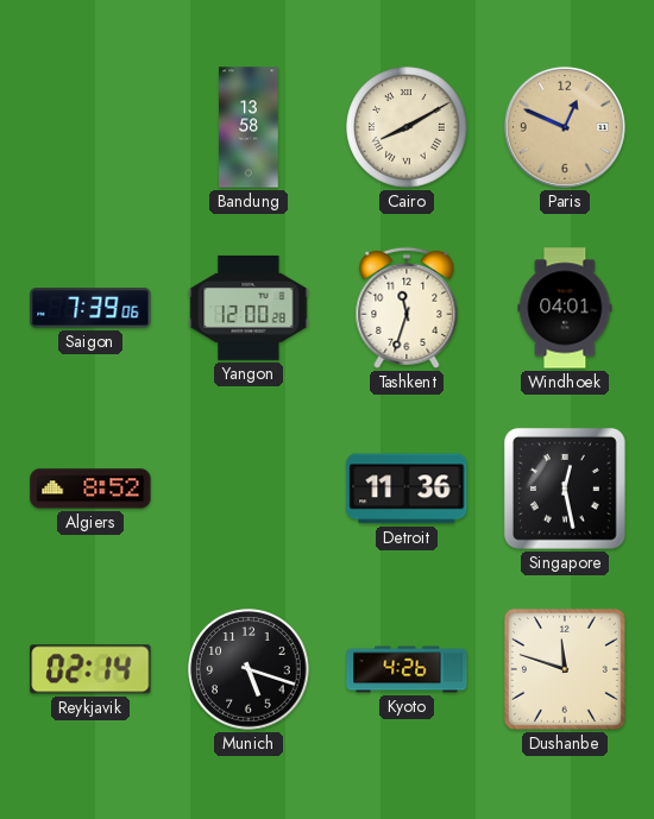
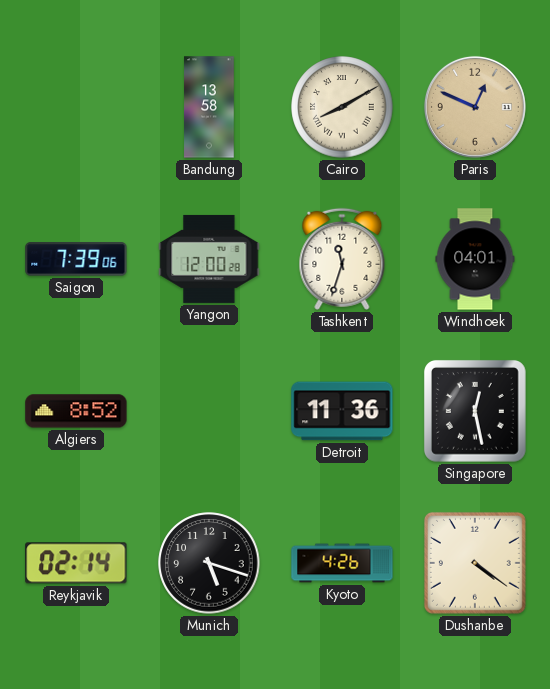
Dushanbe: 11:48 -> 4:21 (475, 563)
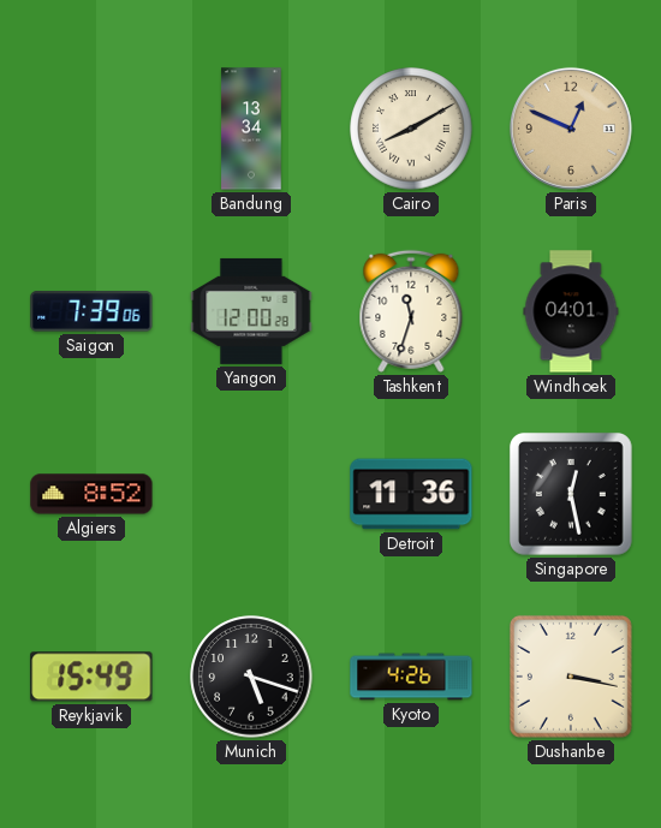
Bandung: 13:58 -> 13:34 (251, 129)
Reykjavik: 02:14 -> 15:49 (91, 677)
Dushanbe: 4:21 -> 3:17 (571, 677)
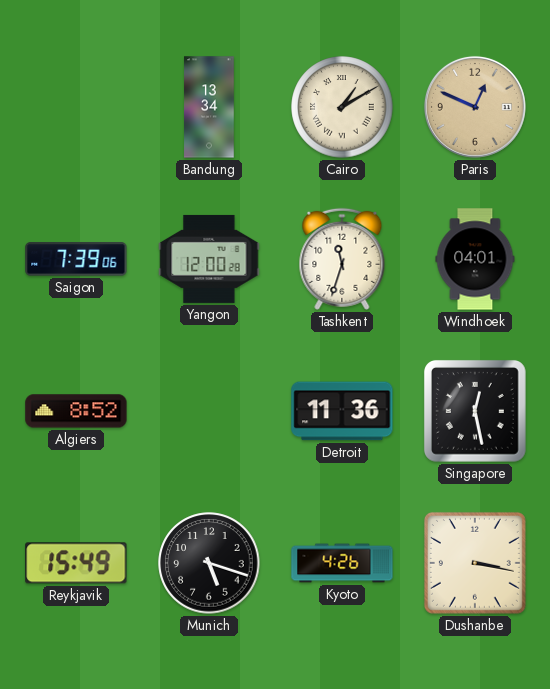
Cairo: 8:10 -> 1:10 (342, 107)
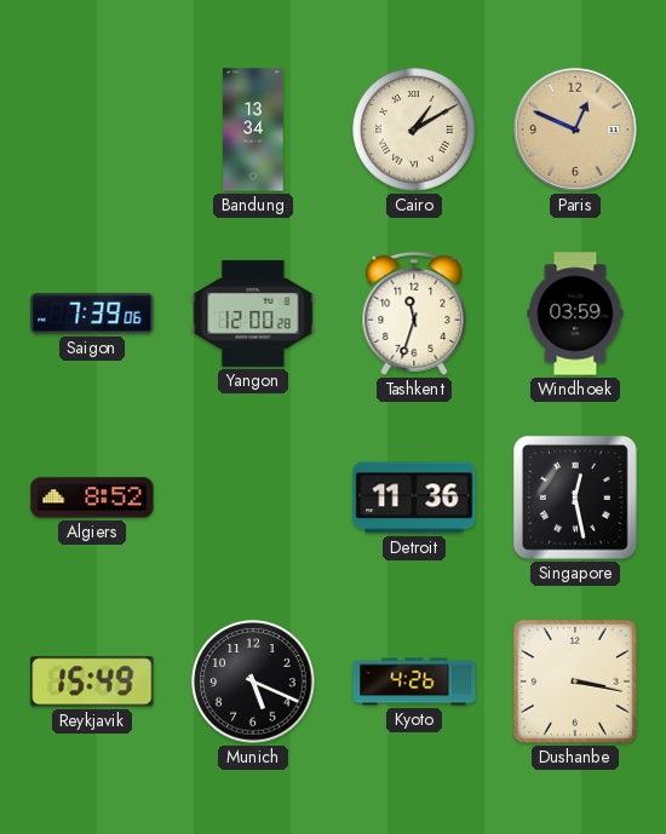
Windhoek: 04:01 -> 03:59 (575, 314)
Munich: 5:18 -> 5:19 (253, 681)
